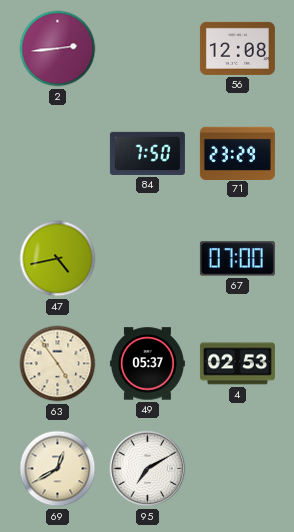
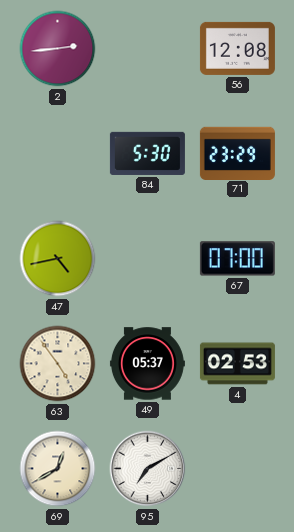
84: 7:50 -> 5:30 (147, 153)
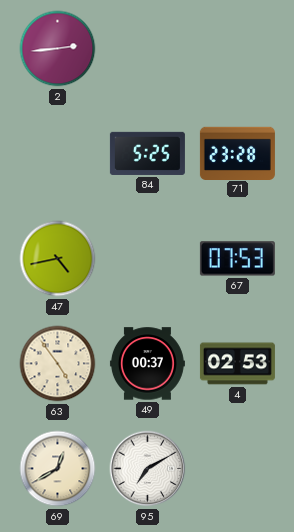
56: 12:08 -> none (237, 48)
84: 5:30 -> 5:25 (147, 153)
71: 23:29 -> 23:28 (237, 153)
67: 07:00 -> 07:53 (237, 259)
49: 05:37 -> 00:37 (147, 364)
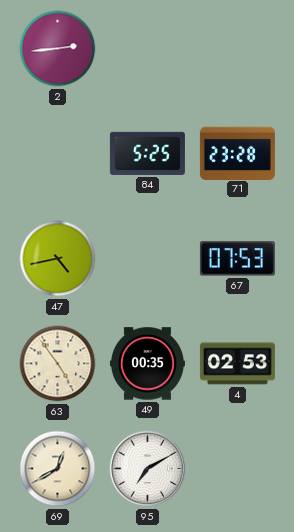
49: 00:37 -> 00:35 (147, 364)
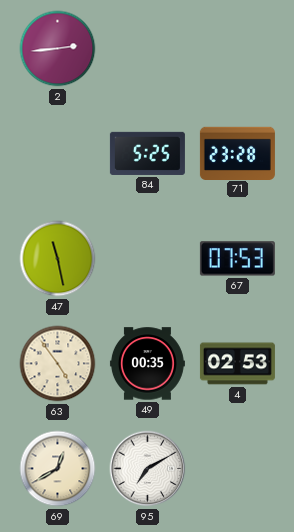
47: 4:43 -> 11:28 (58, 259)
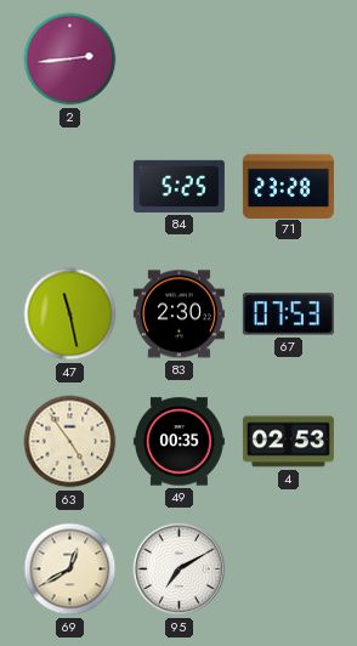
83: none -> 2:30 (178, 314)
